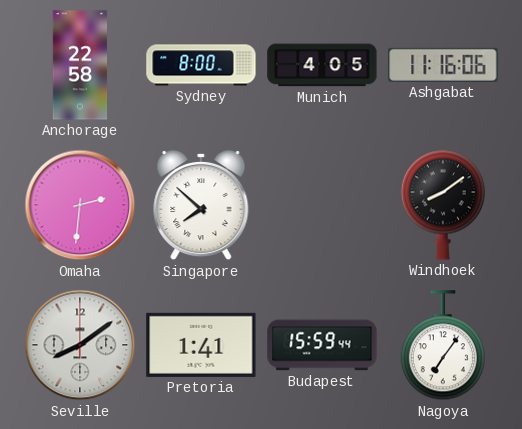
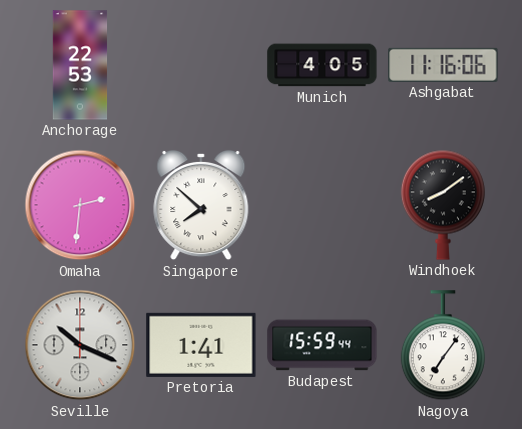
Anchorage: 22:58 -> 22:53 (80, 65)
Sydney: 8:00 -> none (201, 65)
Seville: 8:09 -> 10:19 (80, 345)
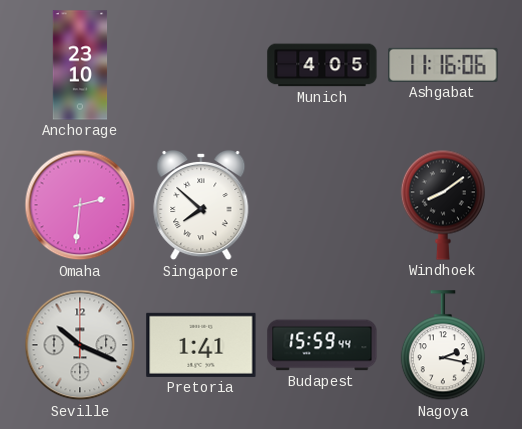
Anchorage: 22:53 -> 23:10 (80, 65)
Nagoya: 7:06 -> 2:17 (443, 346)
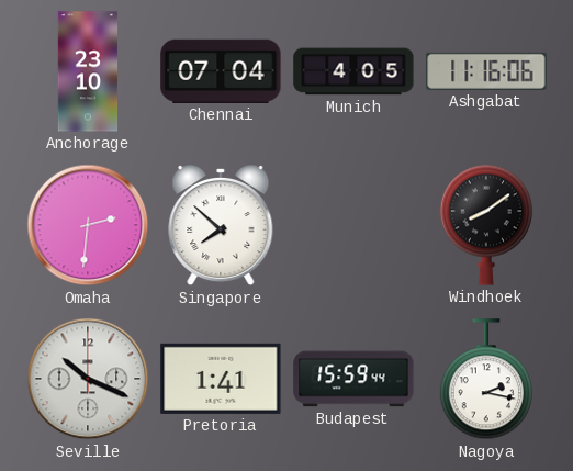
Chennai: none -> 07:04 (221, 71)
